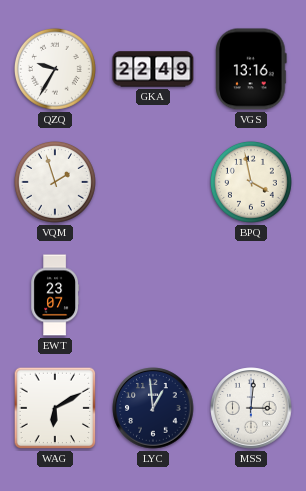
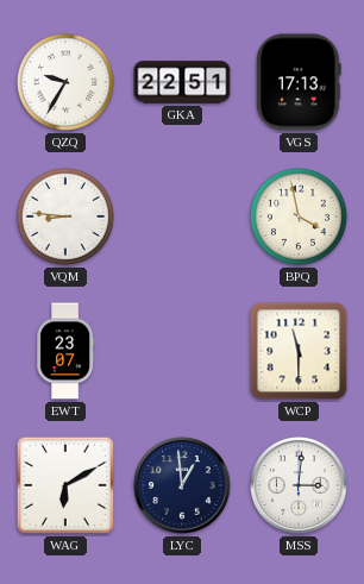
GKA: 22:49 -> 22:51 (182, 82)
VGS: 13:16 -> 17:13 (299, 82)
VQM: 1:57 -> 8:46 (65, 216)
WCP: none -> 11:30 (299, 351)
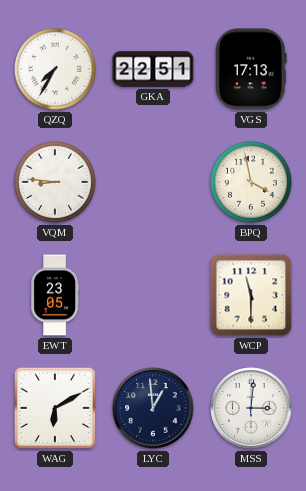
QZQ: 9:35 -> 7:35 (55, 69)
EWT: 23:07 -> 23:05 (55, 295)
